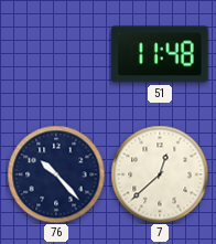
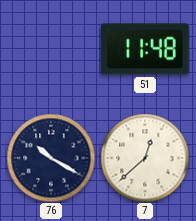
76: 10:23 -> 10:20 (51, 158)
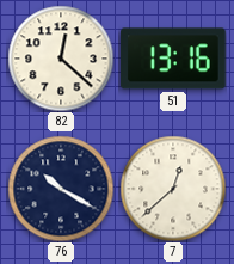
82: none -> 12:22 (61, 59)
51: 11:48 -> 13:16 (174, 59)
